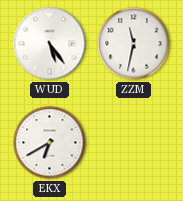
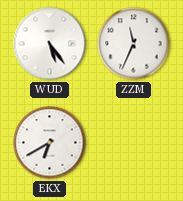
ZZM: 11:32 -> 11:34 (134, 44)
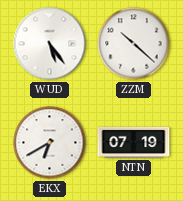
ZZM: 11:34 -> 10:22 (134, 44)
NTN: none -> 07:19 (134, 142)
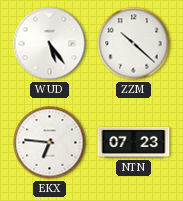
EKX: 6:40 -> 6:46 (50, 143)
NTN: 07:19 -> 07:23 (134, 142)
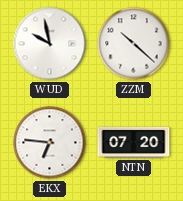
WUD: 5:24 -> 9:58 (50, 44)
NTN: 07:23 -> 07:20 (134, 142)
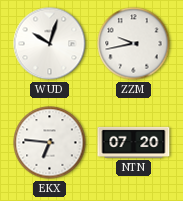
WUD: 9:58 -> 10:03 (50, 44)
ZZM: 10:22 -> 9:43 (134, 44)
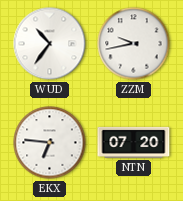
WUD: 10:03 -> 10:36 (50, 44)
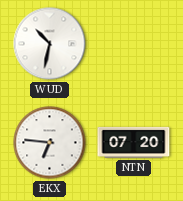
WUD: 10:36 -> 10:32 (50, 44)
ZZM: 9:43 -> none (134, 44)
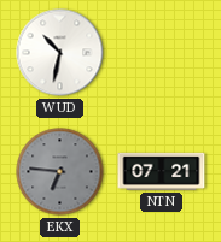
EKX dial: white -> grey (60, 172)
NTN: 07:20 -> 07:21 (162, 171)
